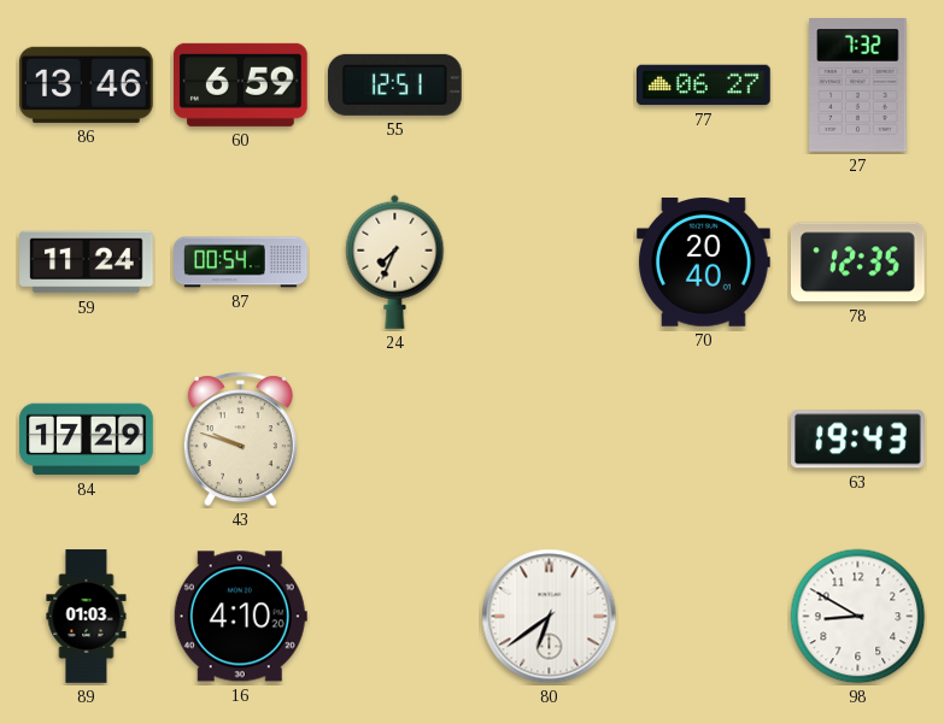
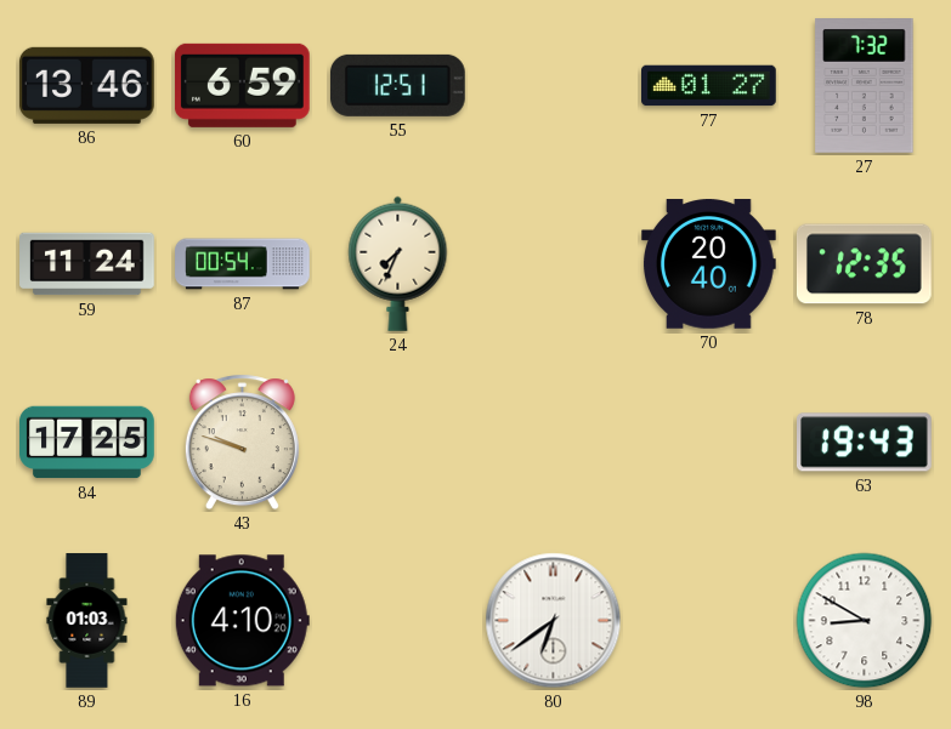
77: 06:27 -> 01:27 (709, 86)
84: 17:29 -> 17:25 (87, 443)
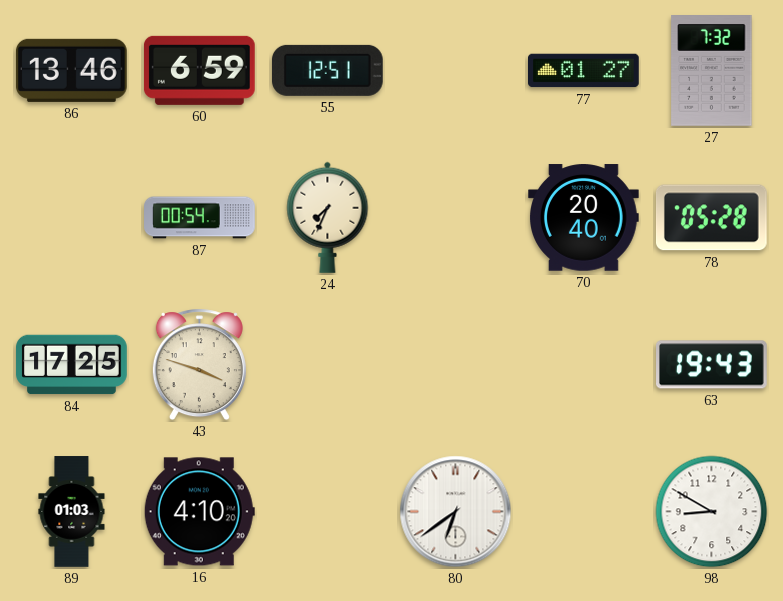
59: 11:24 -> none (87, 264)
78: 12:35 -> 05:28 (711, 218)
43: 9:48 -> 3:48 (199, 365)
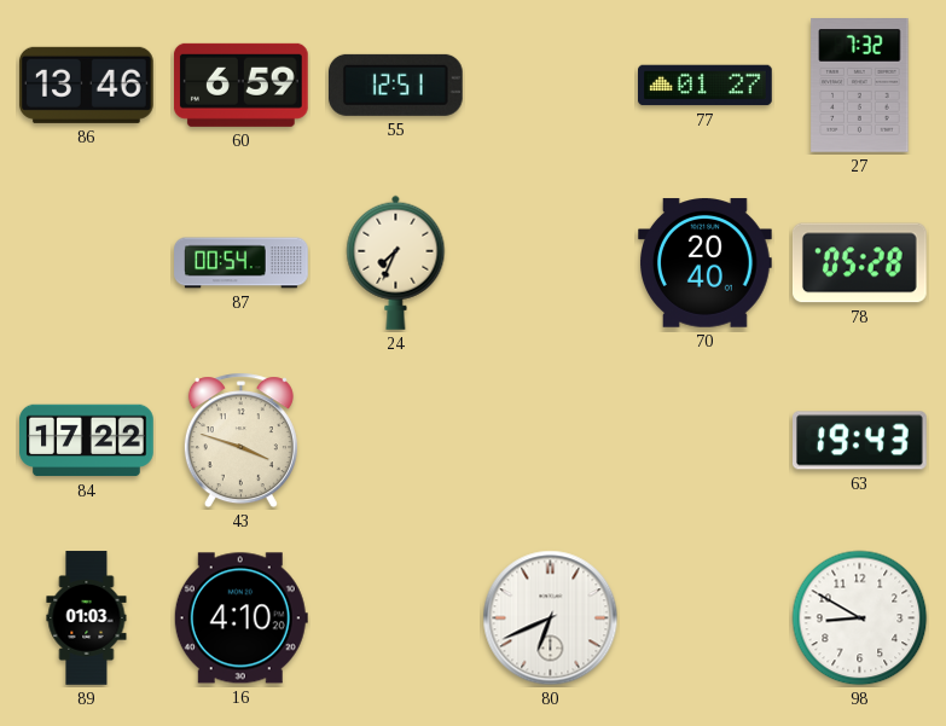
84: 17:25 -> 17:22 (87, 441)
80: 6:39 -> 6:41 (551, 618)
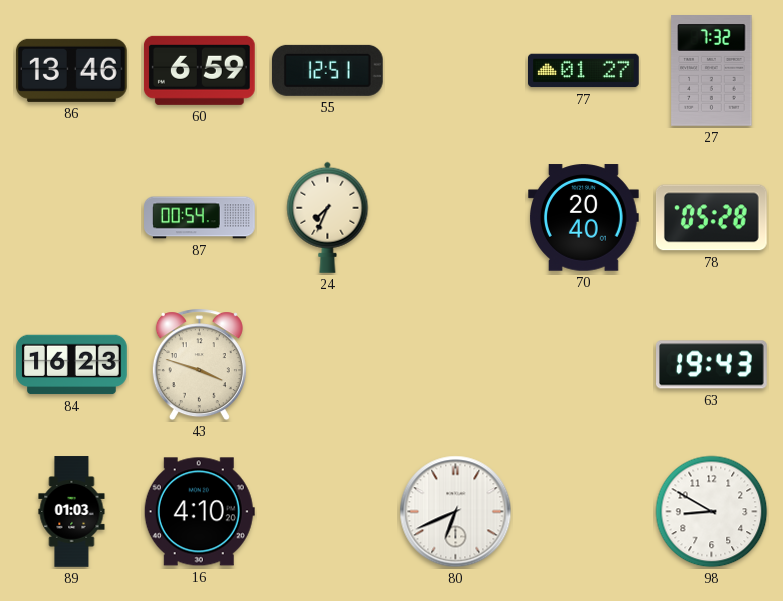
84: 17:22 -> 16:23 (72, 365)
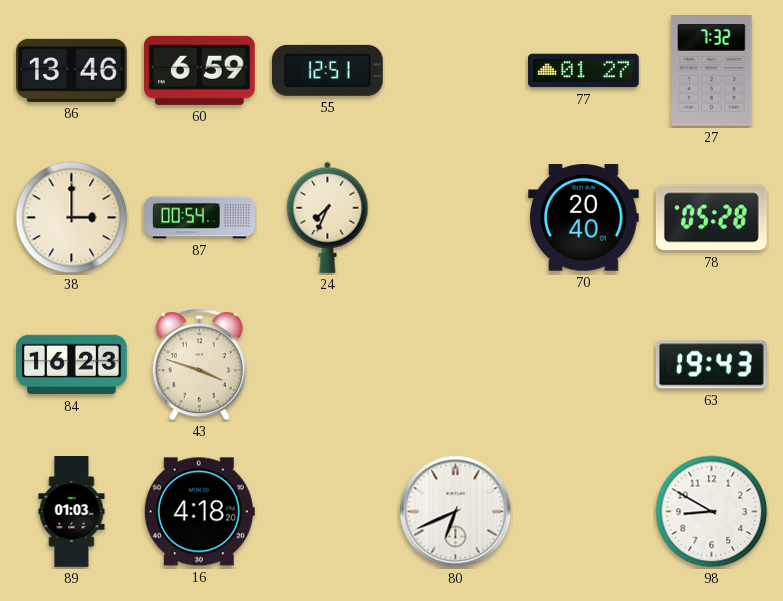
38: none -> 3:00 (72, 218)
16: 4:10 -> 4:18 (199, 512)
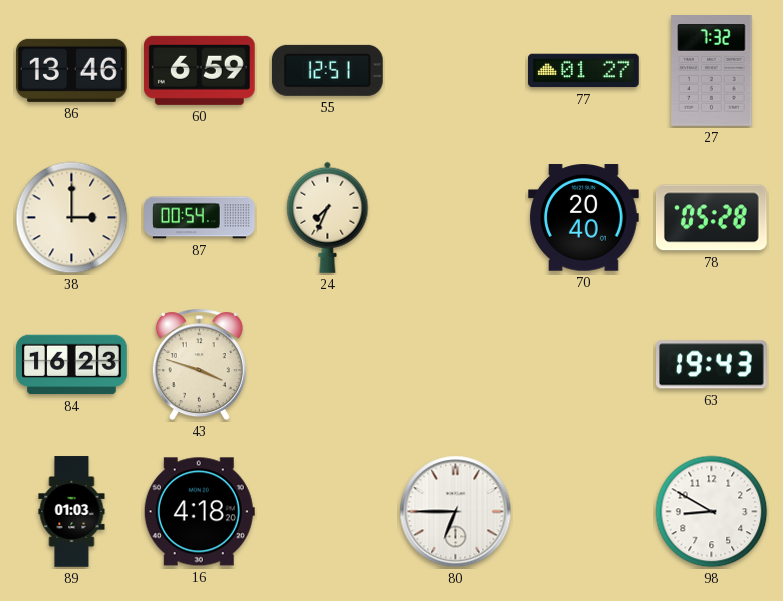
80: 6:41 -> 6:45 (456, 512)
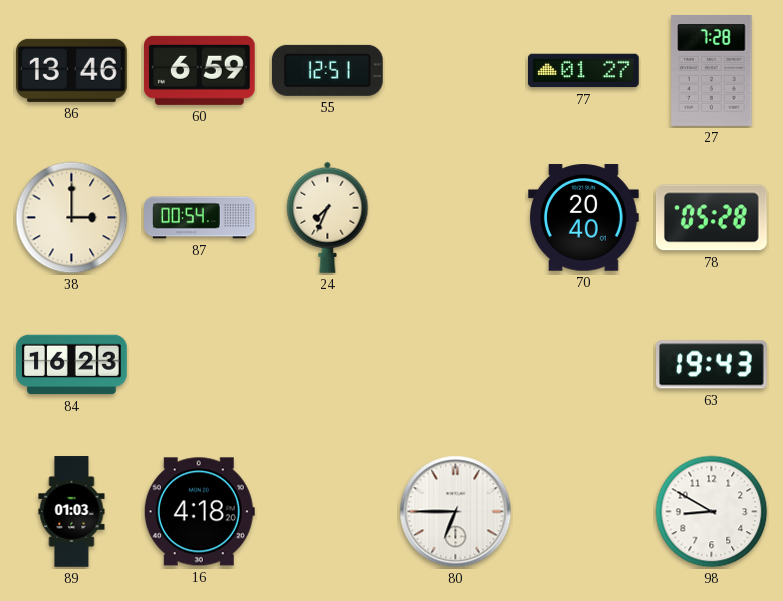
27: 7:32 -> 7:28 (712, 71)
43: 3:48 -> none (199, 365)
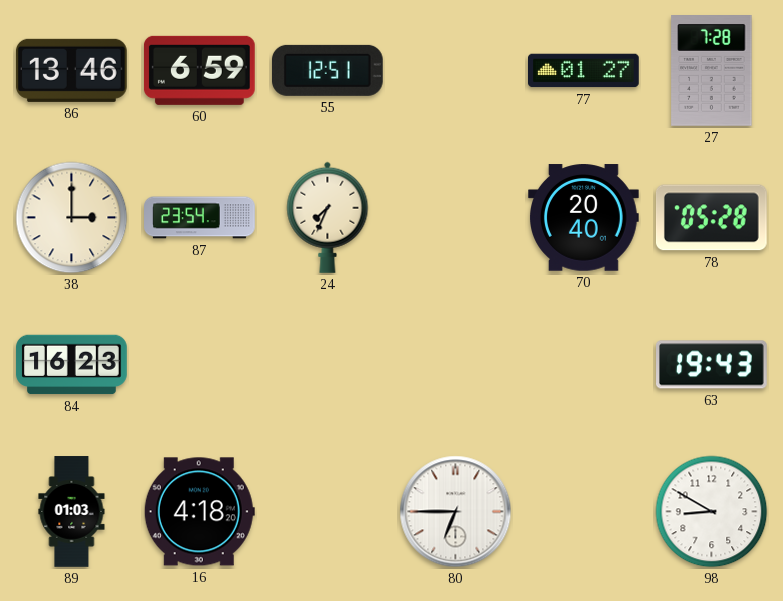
87: 00:54 -> 23:54 (200, 218)
